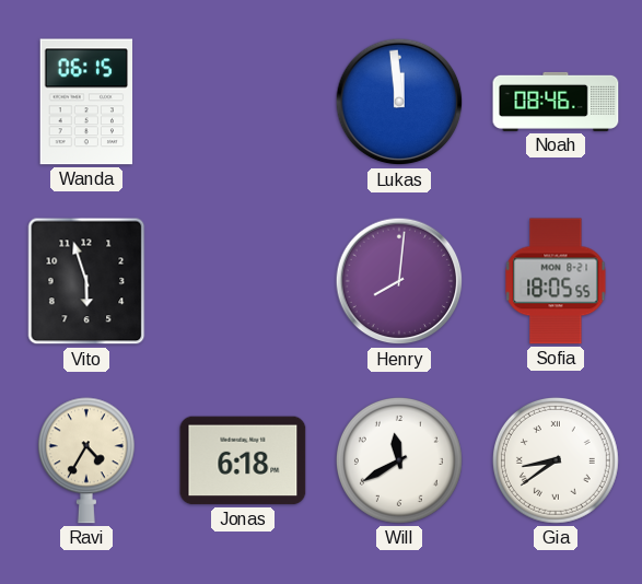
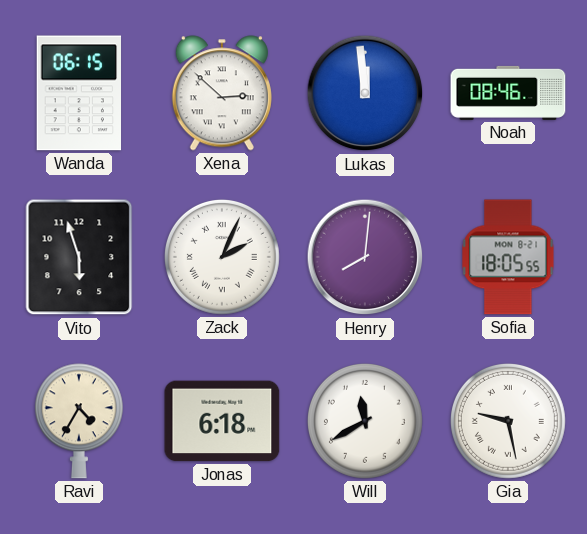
Xena: none -> 2:52 (222, 93)
Zack: none -> 2:04 (222, 257)
Gia: 8:39 -> 9:28 (508, 421)
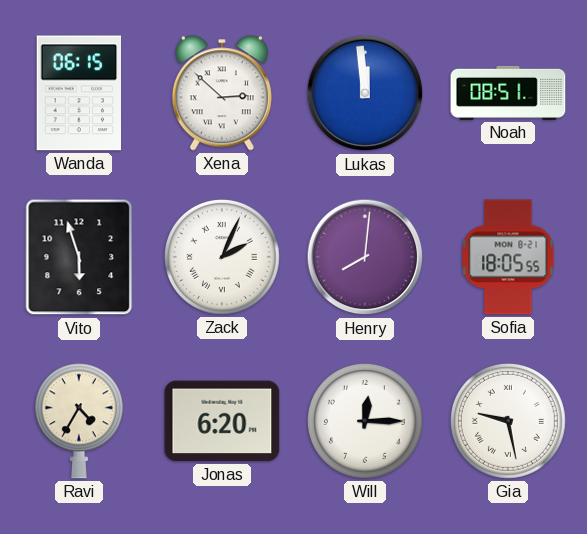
Noah: 08:46 -> 08:51 (508, 93)
Jonas: 6:18 -> 6:20 (222, 421)
Will: 11:40 -> 12:15 (365, 421)
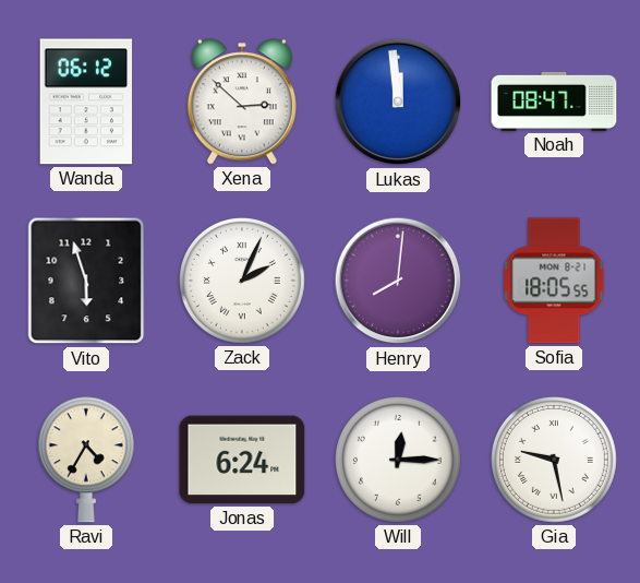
Wanda: 06:15 -> 06:12 (86, 102)
Noah: 08:51 -> 08:47 (554, 102)
Jonas: 6:20 -> 6:24 (242, 460)
